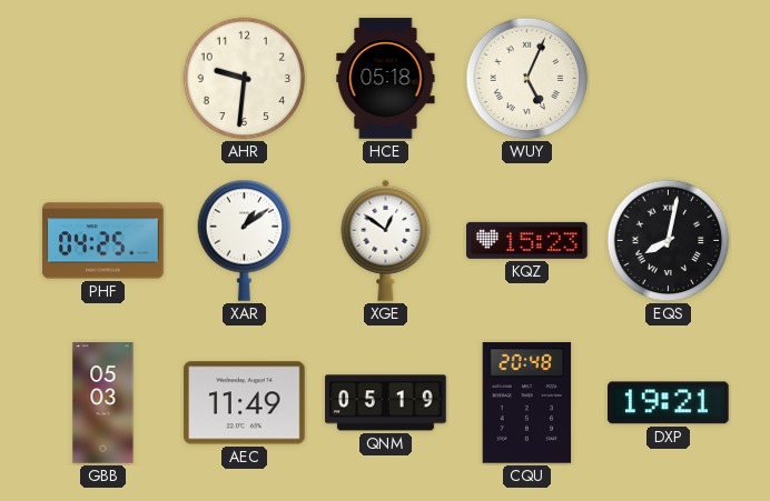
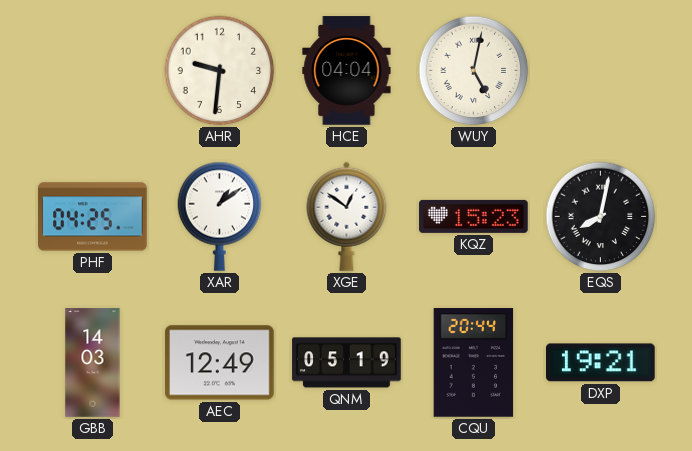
HCE: 05:18 -> 04:04 (347, 71)
WUY: 5:04 -> 5:02 (474, 71)
GBB: 05:03 -> 14:03 (93, 363)
AEC: 11:49 -> 12:49 (220, 363)
CQU: 20:48 -> 20:44 (474, 363)
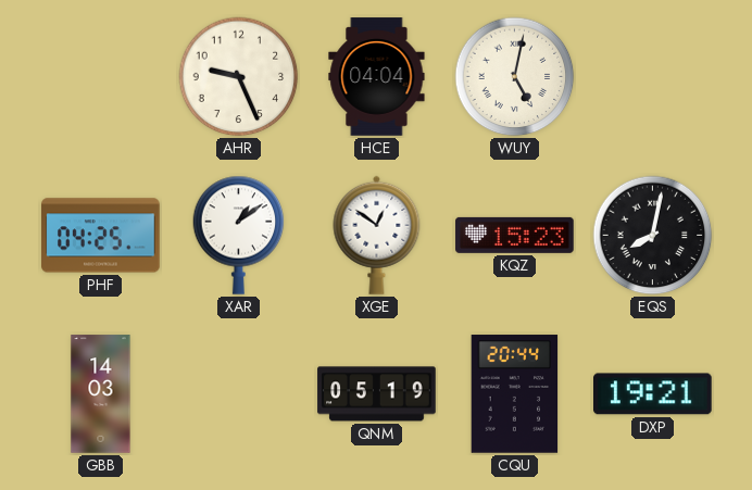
AHR: 9:31 -> 9:26 (239, 77)
AEC: 12:49 -> none (220, 363)
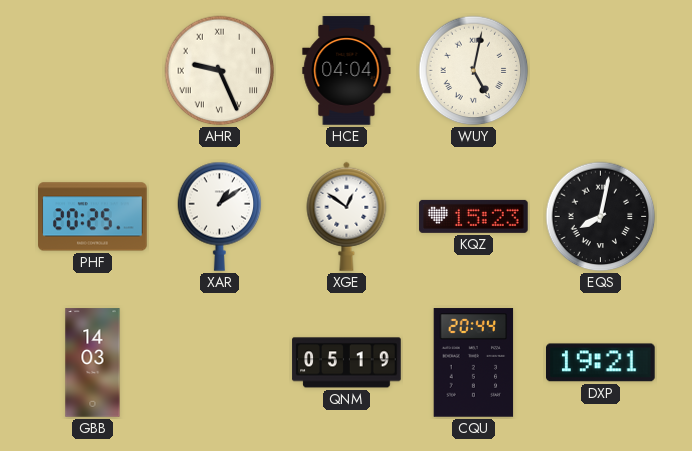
AHR numerals: Arabic -> Roman (220, 71)
PHF: 04:25 -> 20:25 (93, 217)
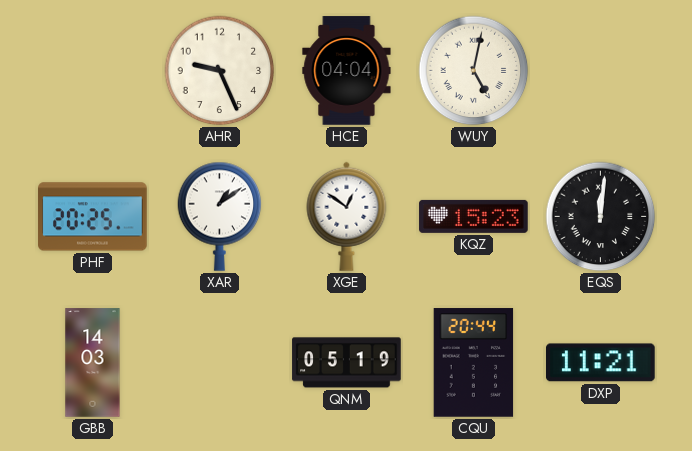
AHR numerals: Roman -> Arabic (220, 71)
EQS: 8:02 -> 12:01 (601, 217)
DXP: 19:21 -> 11:21 (601, 363)
